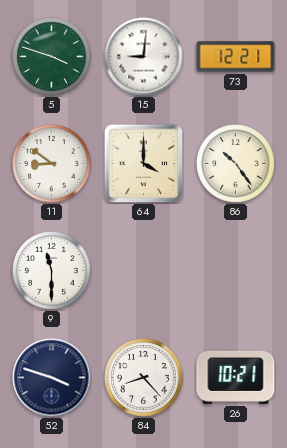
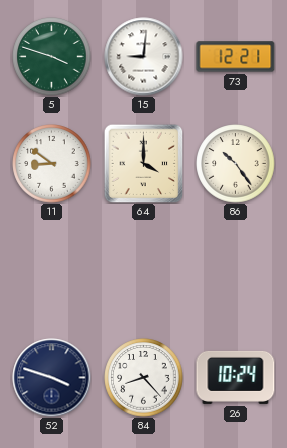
9: 11:30 -> none (52, 271)
26: 10:21 -> 10:24 (236, 377)
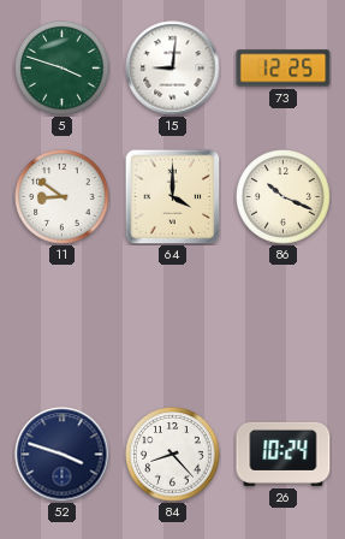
73: 12:21 -> 12:25 (284, 69)
86: 10:24 -> 10:19 (284, 197)
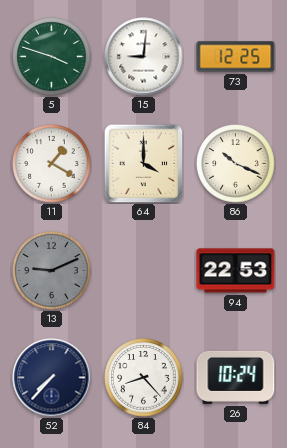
11: 8:51 -> 1:20 (52, 164)
13: none -> 9:11 (52, 271)
94: none -> 22:53 (236, 271)
52: 3:48 -> 7:37 (52, 378)
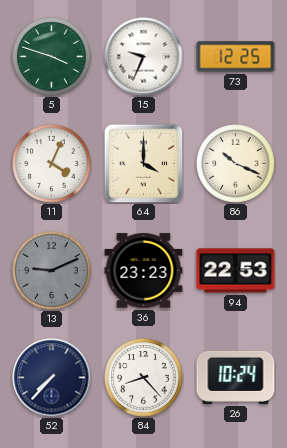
15: 9:01 -> 9:34 (144, 57)
11: 1:20 -> 4:04 (52, 164)
36: none -> 23:23 (144, 271)
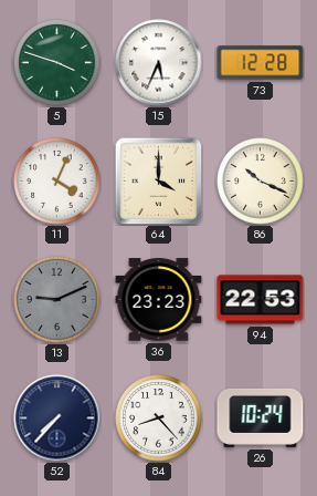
15: 9:34 -> 5:34 (159, 63)
73: 12:25 -> 12:28 (261, 63)
